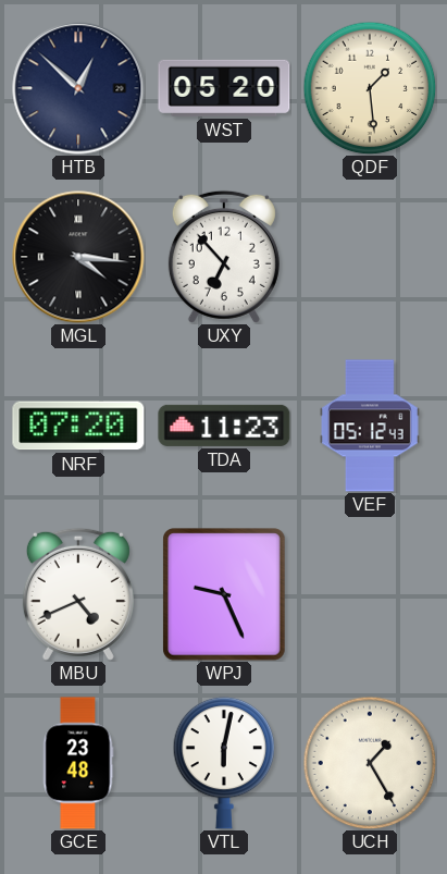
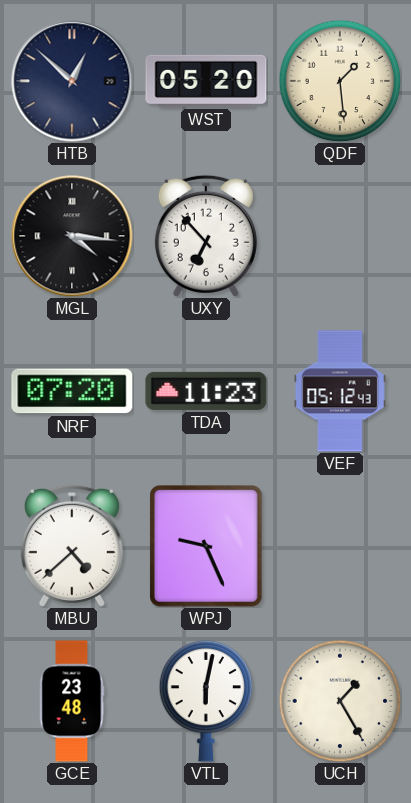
MBU: 4:41 -> 4:38 (72, 546)
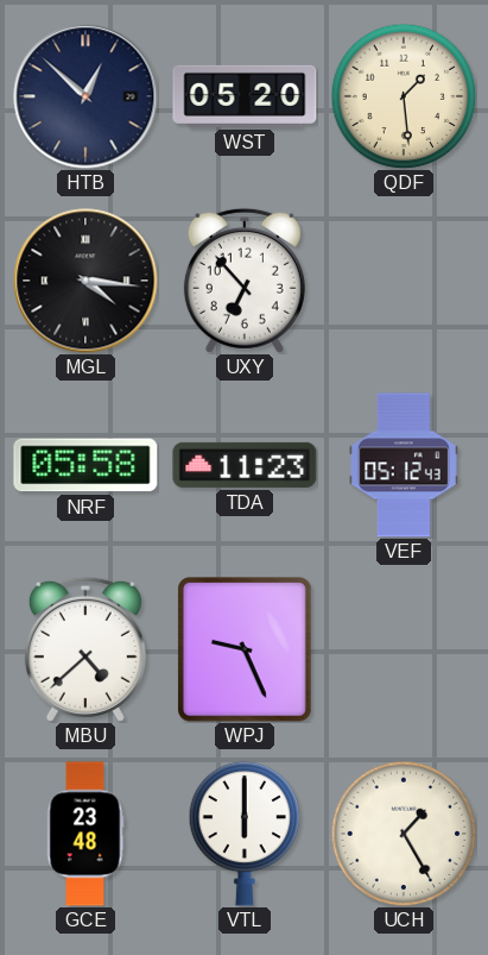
NRF: 07:20 -> 05:58 (85, 465)
VTL: 6:02 -> 6:00 (245, 834)
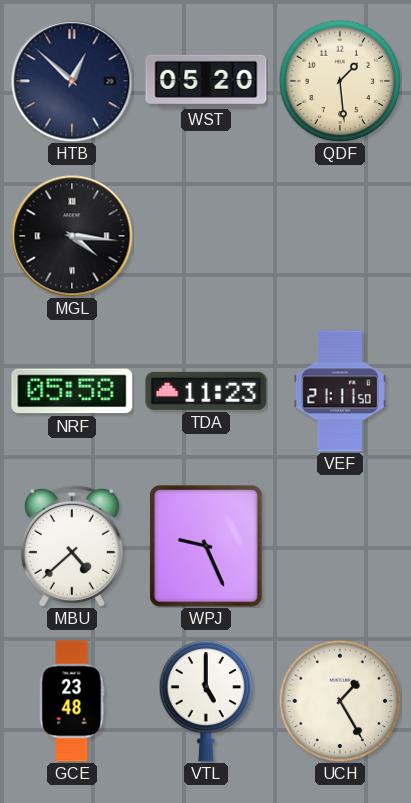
UXY: 6:53 -> none (245, 281)
VEF: 05:12 -> 21:11 (340, 391)
VTL: 6:00 -> 5:00 (206, 701)
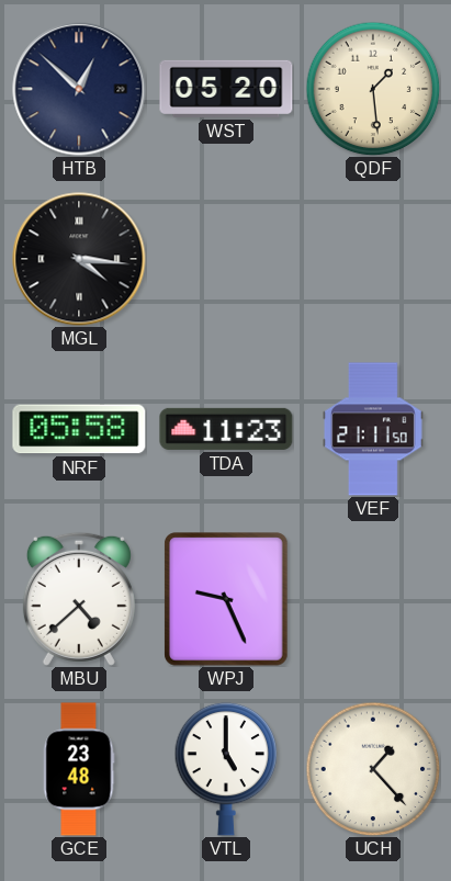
UCH: 1:25 -> 1:23 (373, 769)
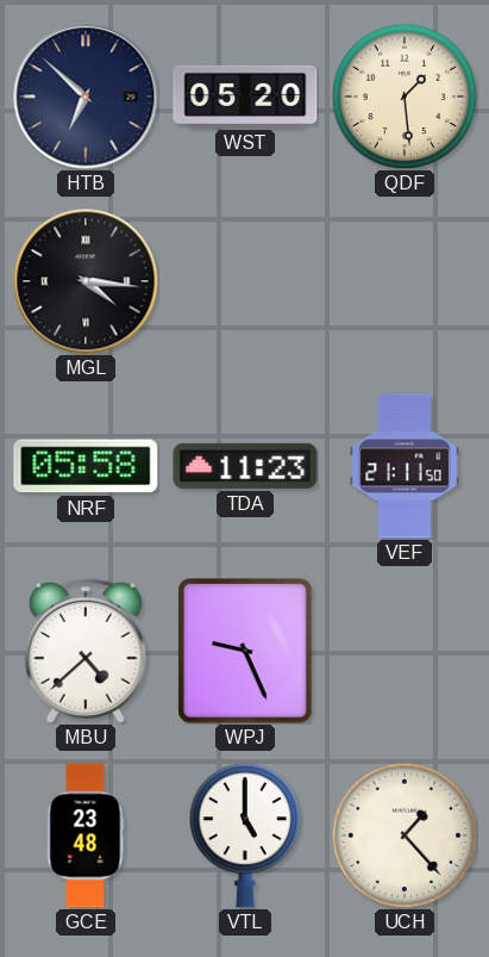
HTB: 12:52 -> 6:52 (86, 97)
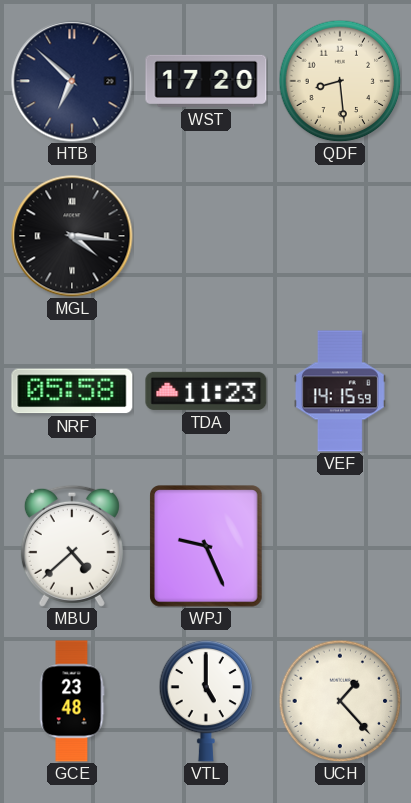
WST: 05:20 -> 17:20 (206, 81)
QDF: 1:29 -> 8:29 (340, 81)
VEF: 21:11 -> 14:15 (340, 391)
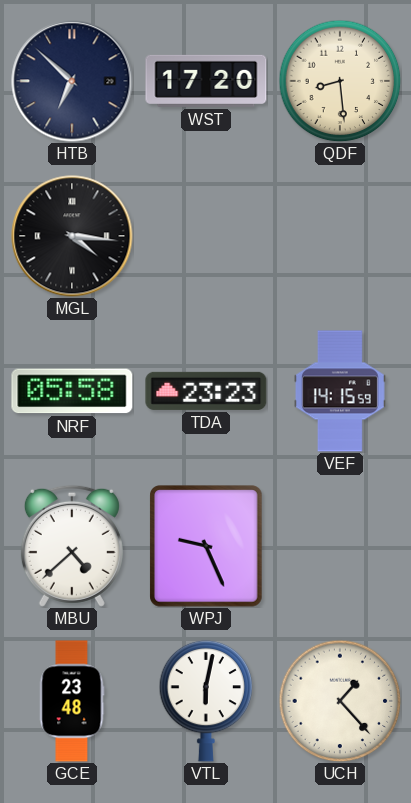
TDA: 11:23 -> 23:23 (206, 391)
VTL: 5:00 -> 6:02 (206, 701)
